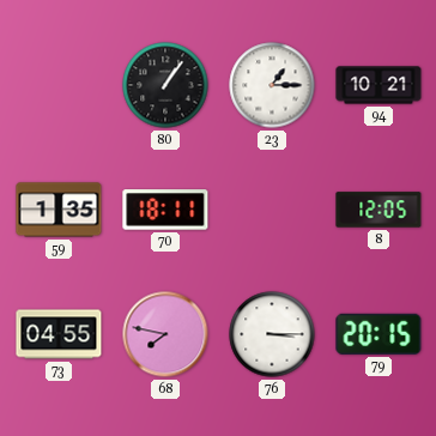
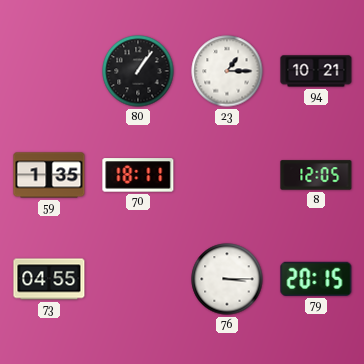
68: 7:47 -> none (165, 334)
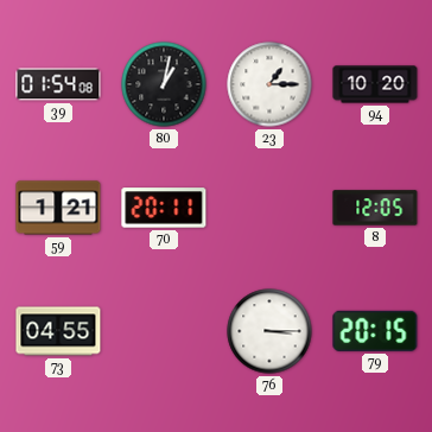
39: none -> 01:54 (58, 84)
80: 1:06 -> 1:02 (164, 84)
94: 10:21 -> 10:20 (375, 84)
59: 1:35 -> 1:21 (58, 208)
70: 18:11 -> 20:11 (164, 208)
